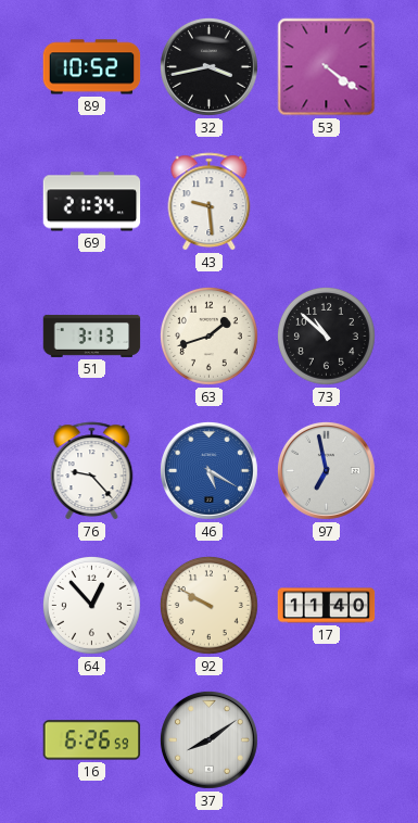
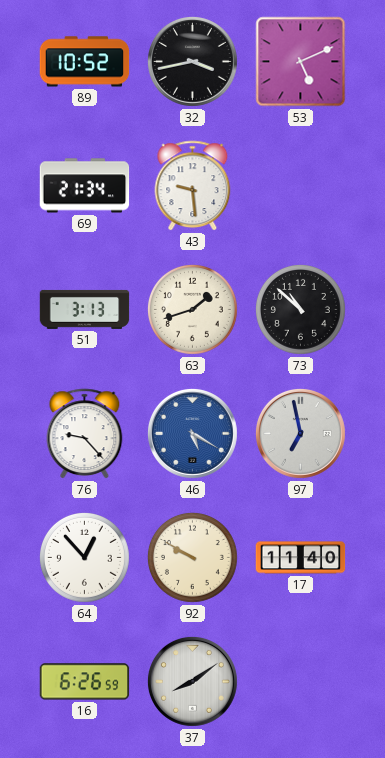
53: 4:21 -> 5:11 (301, 62)
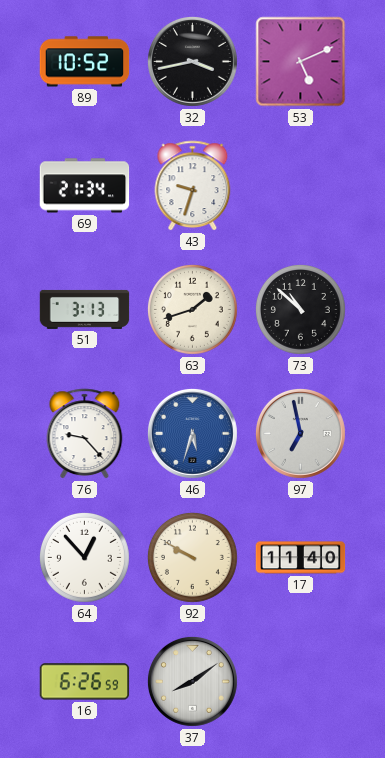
43: 9:29 -> 9:33 (193, 186)
46: 5:20 -> 5:33 (192, 433)
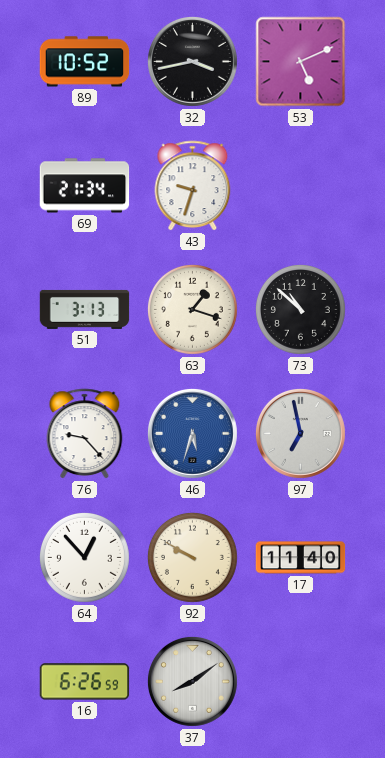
63: 1:42 -> 1:18 (192, 309)
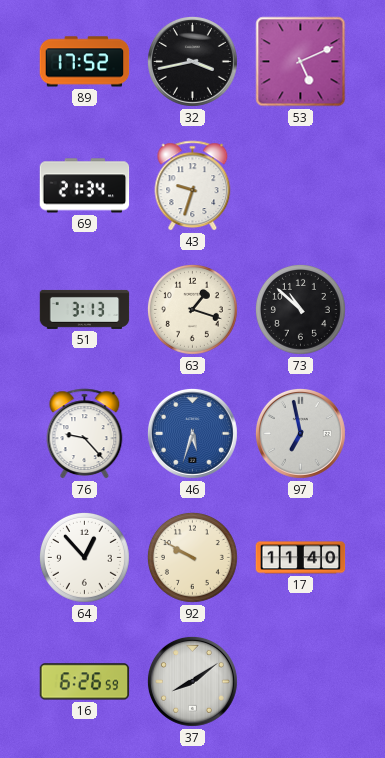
89: 10:52 -> 17:52 (85, 62)
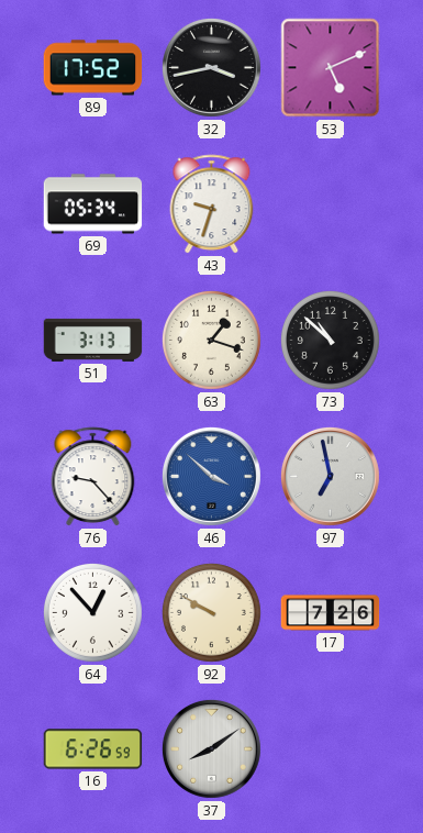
69: 21:34 -> 05:34 (93, 204)
46: 5:33 -> 3:52 (211, 476)
17: 11:40 -> 7:26 (331, 613)
